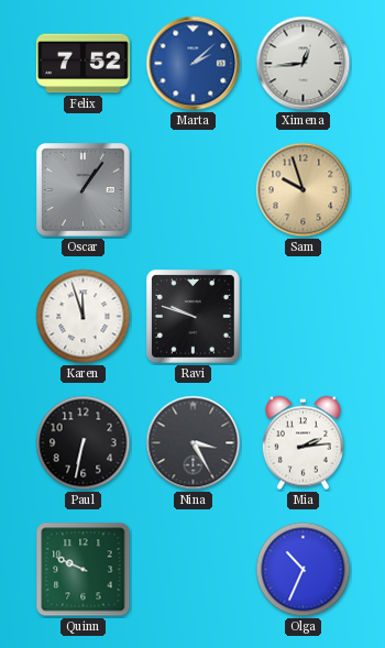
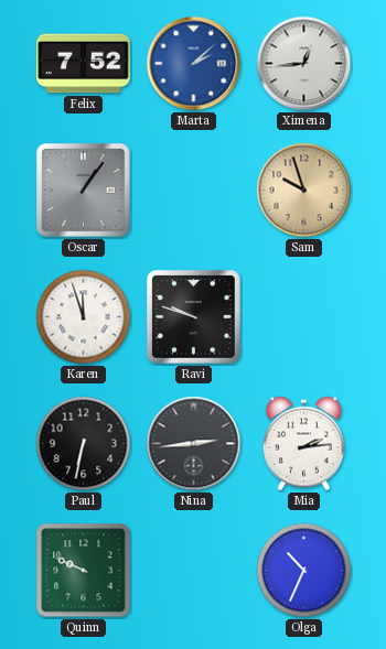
Nina: 3:25 -> 2:44 (194, 444)
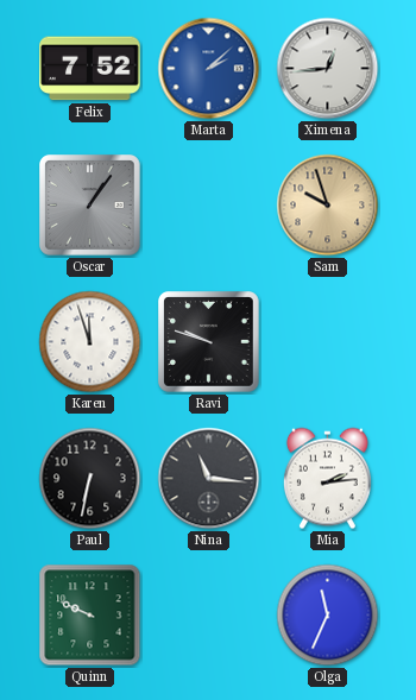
Nina: 2:44 -> 11:16 (209, 479)
Olga: 10:34 -> 11:34 (328, 616)
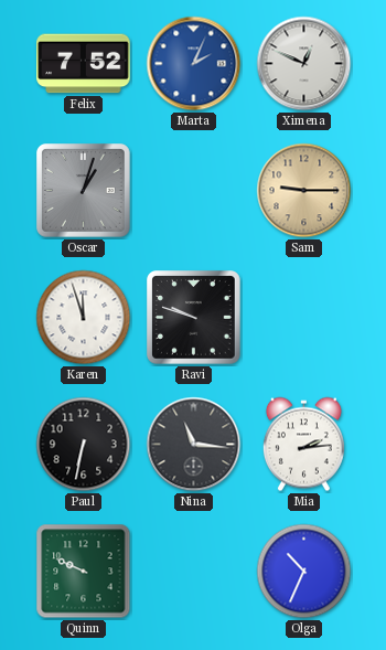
Marta: 2:08 -> 2:04 (194, 64)
Ximena: 12:44 -> 12:49 (304, 64)
Oscar: 1:06 -> 1:03 (84, 191)
Sam: 9:57 -> 9:15 (304, 191)
Olga: 11:34 -> 10:34 (304, 572)
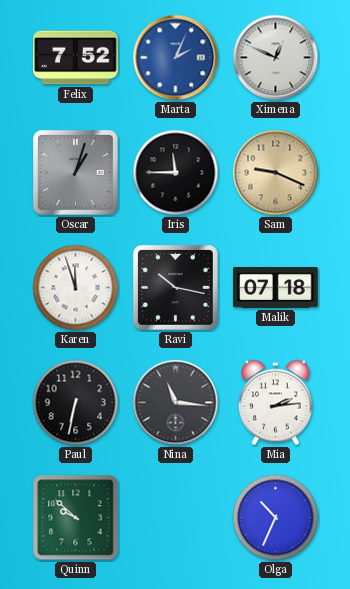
Iris: none -> 11:45 (176, 173)
Sam: 9:15 -> 9:19 (276, 173)
Ravi: 9:48 -> 10:17 (176, 288)
Malik: none -> 07:18 (276, 288)
Quinn: 9:49 -> 9:52 (76, 518)
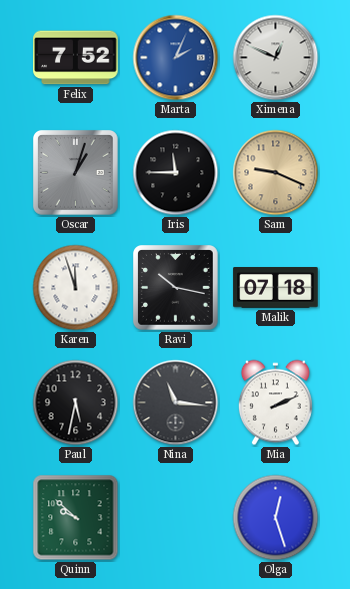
Paul: 6:32 -> 5:32 (76, 403)
Mia: 2:14 -> 2:11 (275, 403)
Olga: 10:34 -> 12:27 (276, 518)
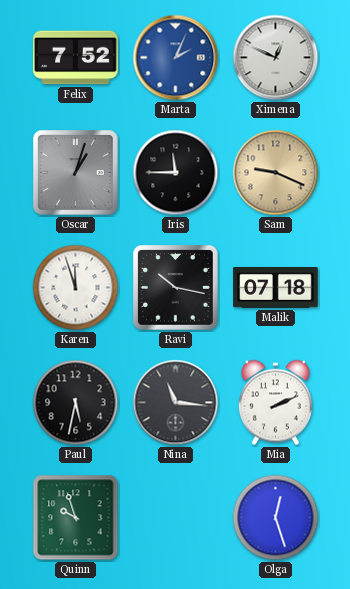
Quinn: 9:52 -> 9:57 (76, 518)
